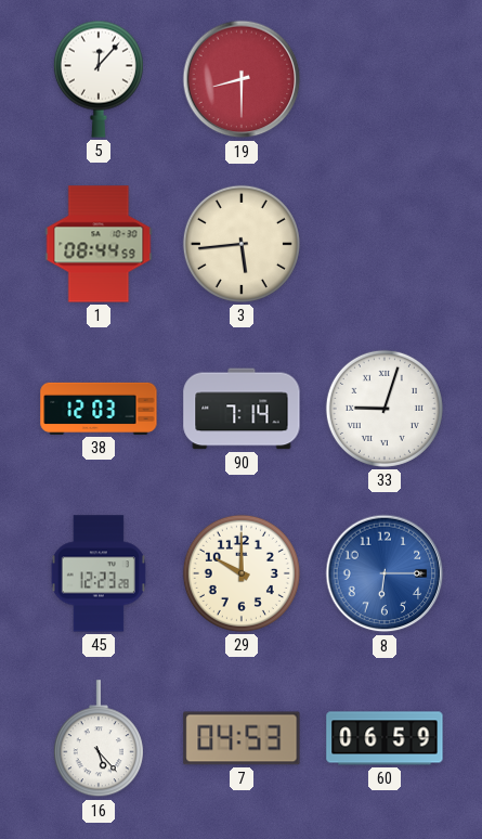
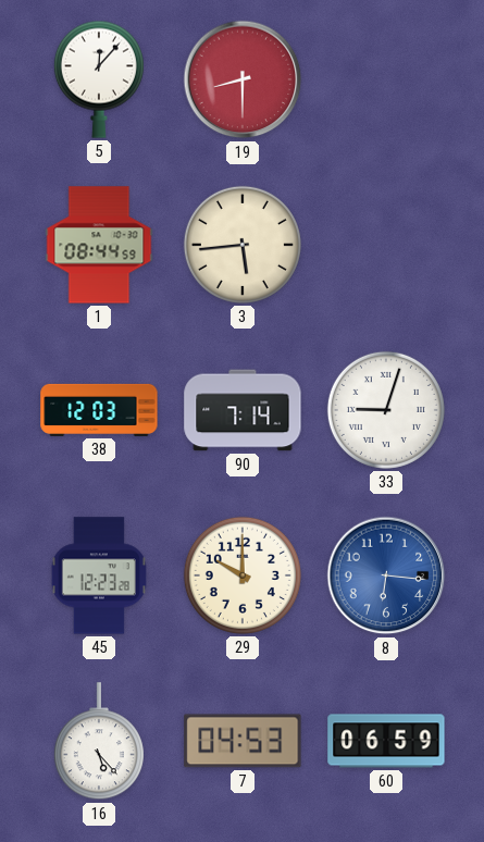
8: 6:15 -> 6:16 (386, 575)
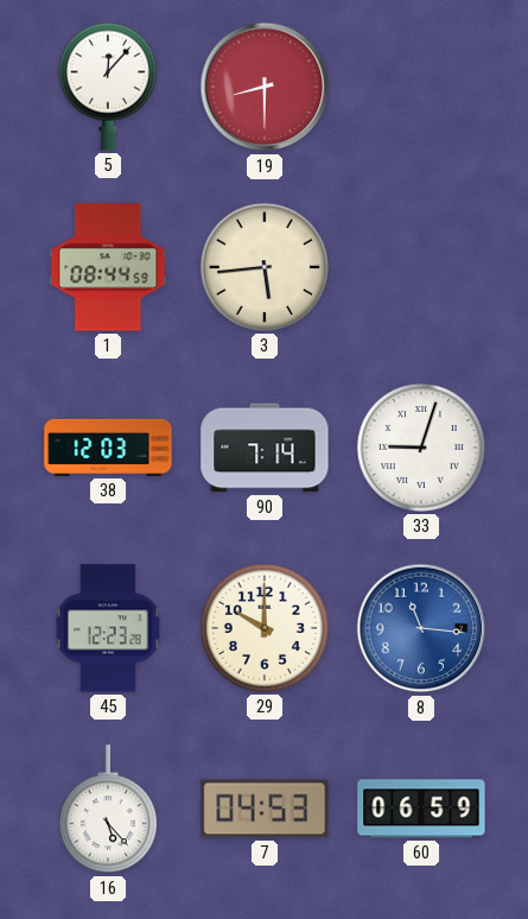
8: 6:16 -> 11:16 (421, 628)
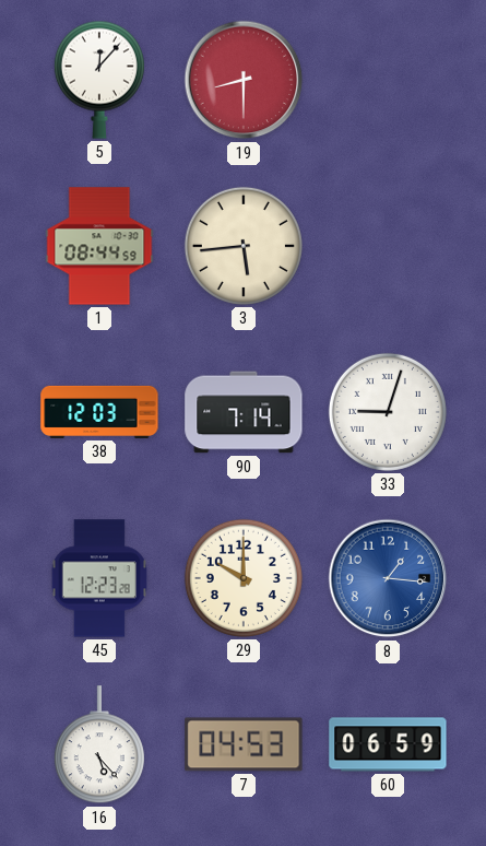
8: 11:16 -> 1:16 (388, 578)
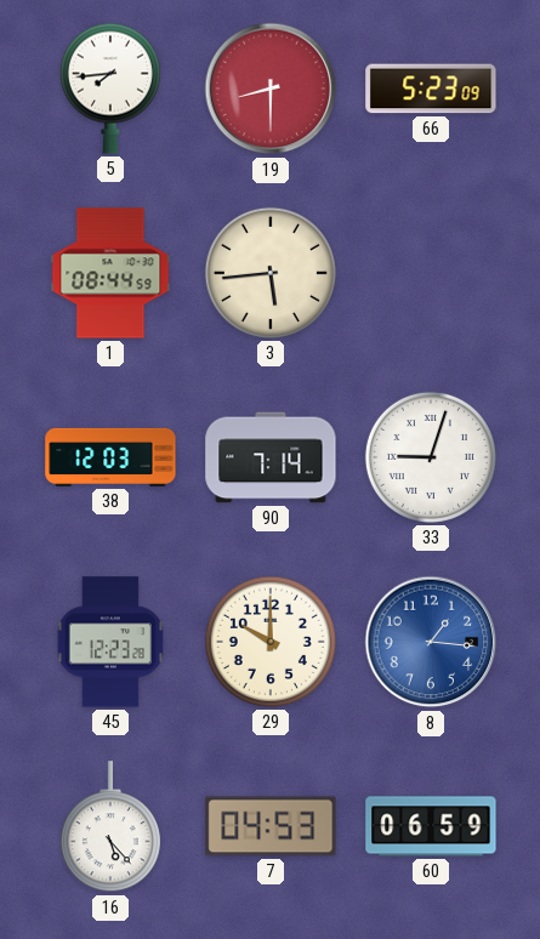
5: 12:07 -> 7:44 (110, 89)
66: none -> 5:23 (431, 89)
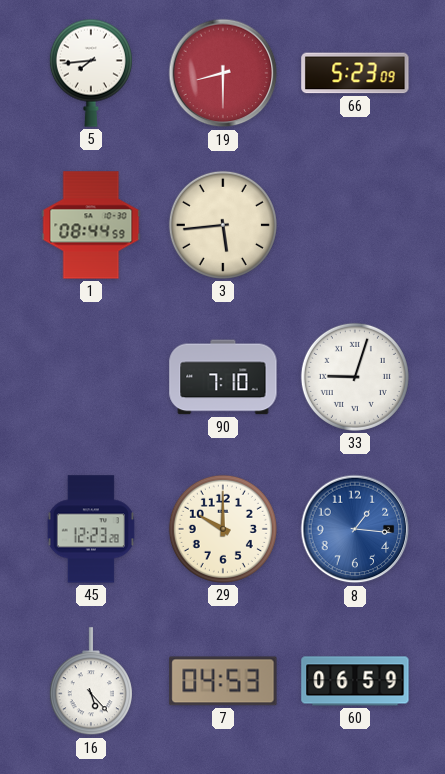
38: 12:03 -> none (110, 457)
90: 7:14 -> 7:10 (223, 377)
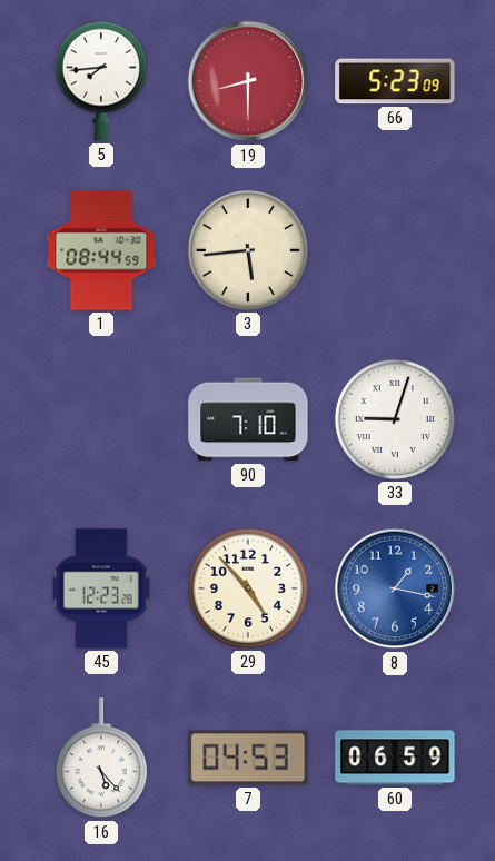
29: 10:00 -> 4:53 (248, 588)
8: 1:16 -> 1:17 (395, 588)
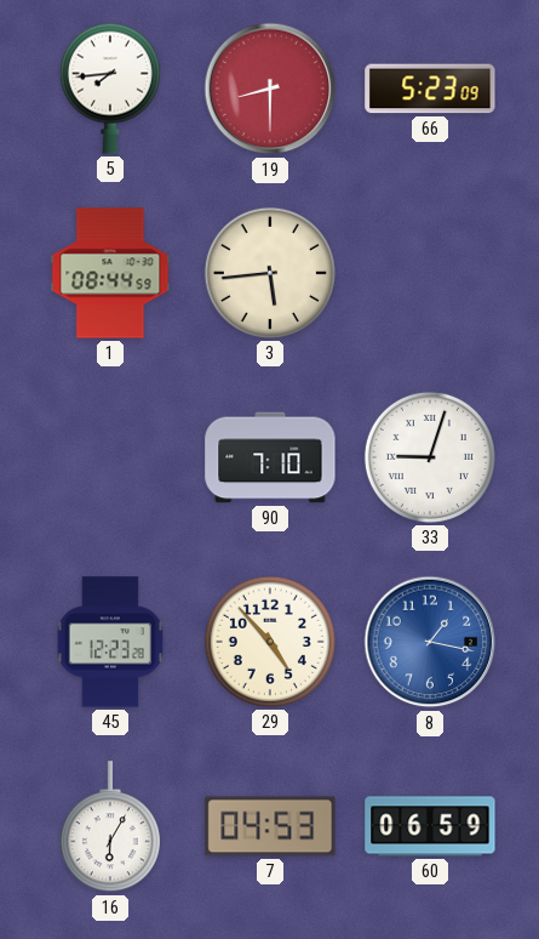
16: 5:23 -> 6:05 (110, 827)
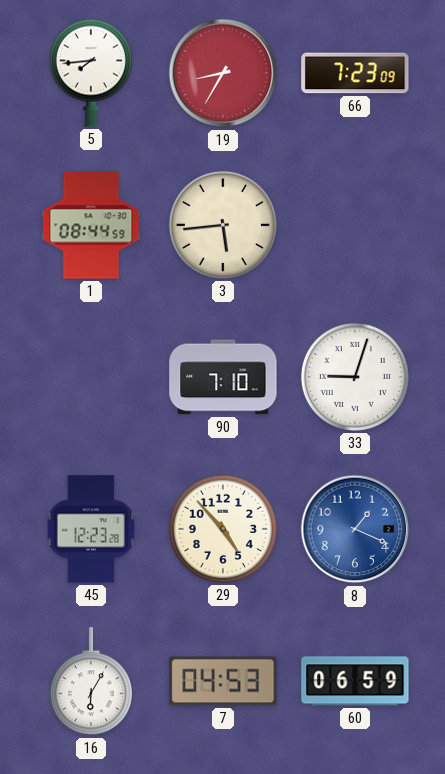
19: 8:30 -> 8:35 (223, 73)
66: 5:23 -> 7:23 (355, 73)
8: 1:17 -> 1:19 (355, 529)
